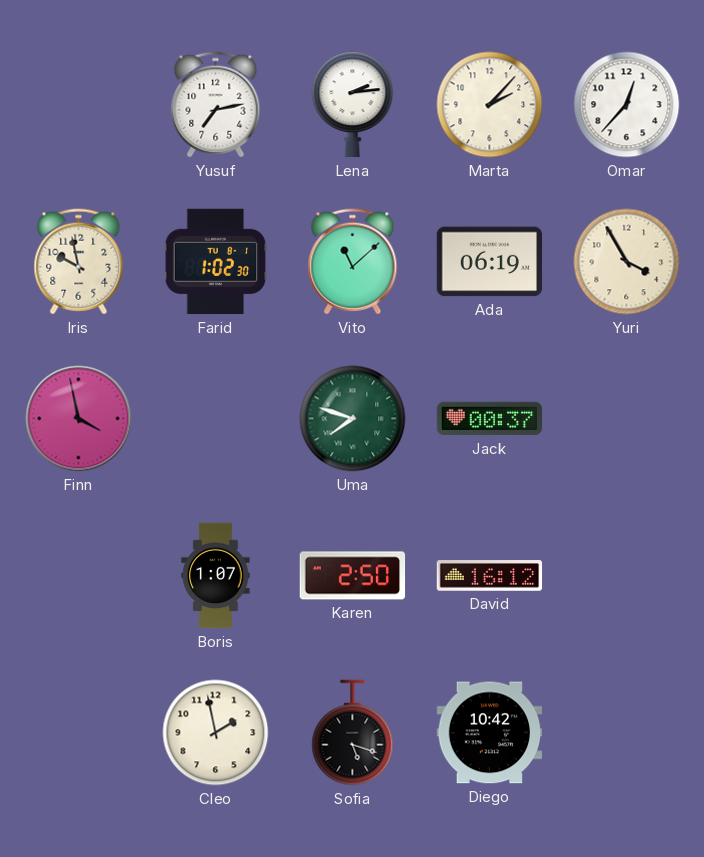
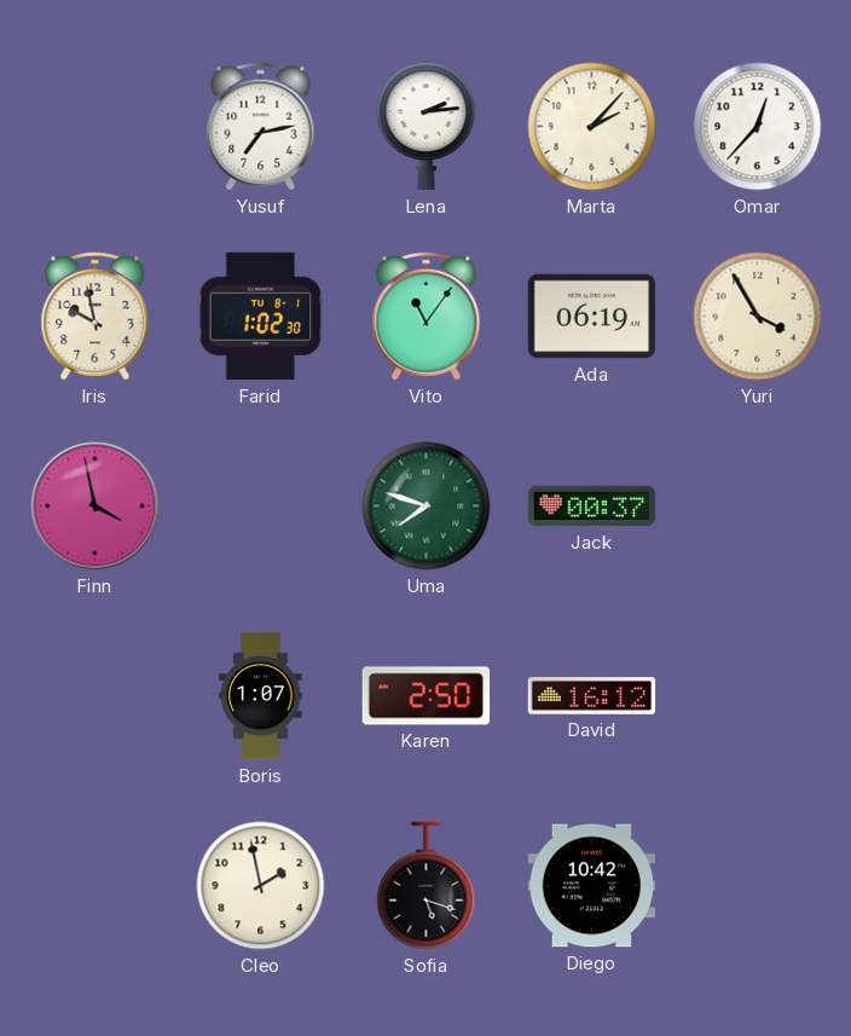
Vito: 11:08 -> 11:06 (427, 317)
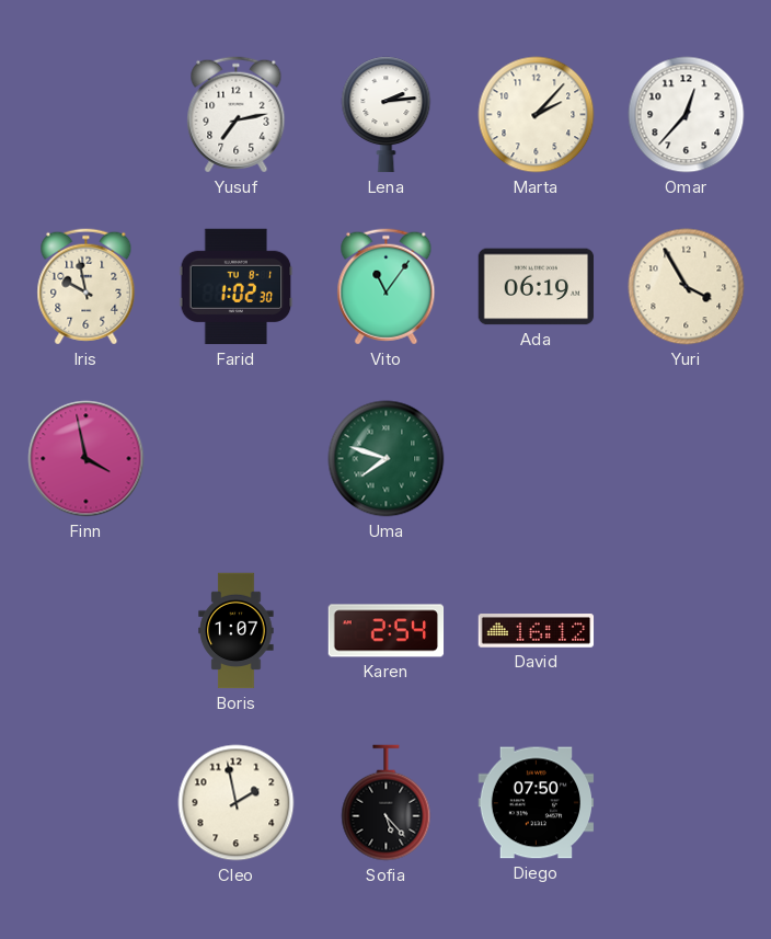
Jack: 00:37 -> none (592, 507)
Karen: 2:50 -> 2:54 (387, 631)
Sofia: 5:18 -> 5:23 (387, 803)
Diego: 10:42 -> 07:50 (537, 803)
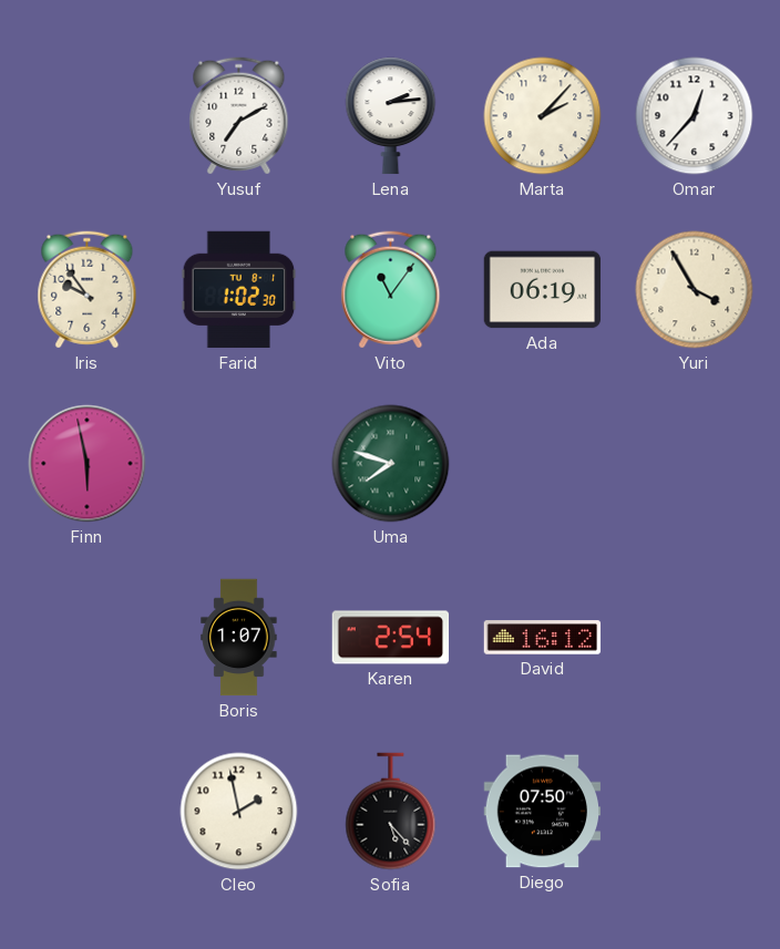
Yusuf: 7:13 -> 7:10 (239, 116)
Iris: 9:58 -> 9:54 (88, 290)
Finn: 3:58 -> 5:58 (88, 464)
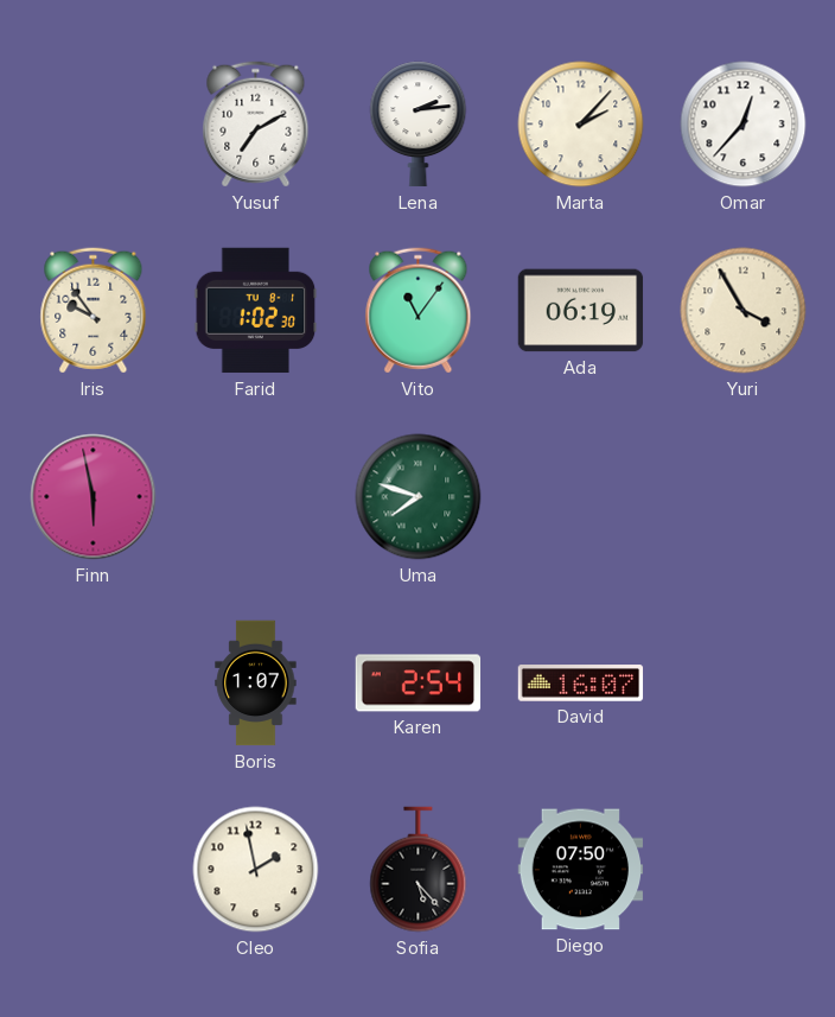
David: 16:12 -> 16:07 (581, 684)
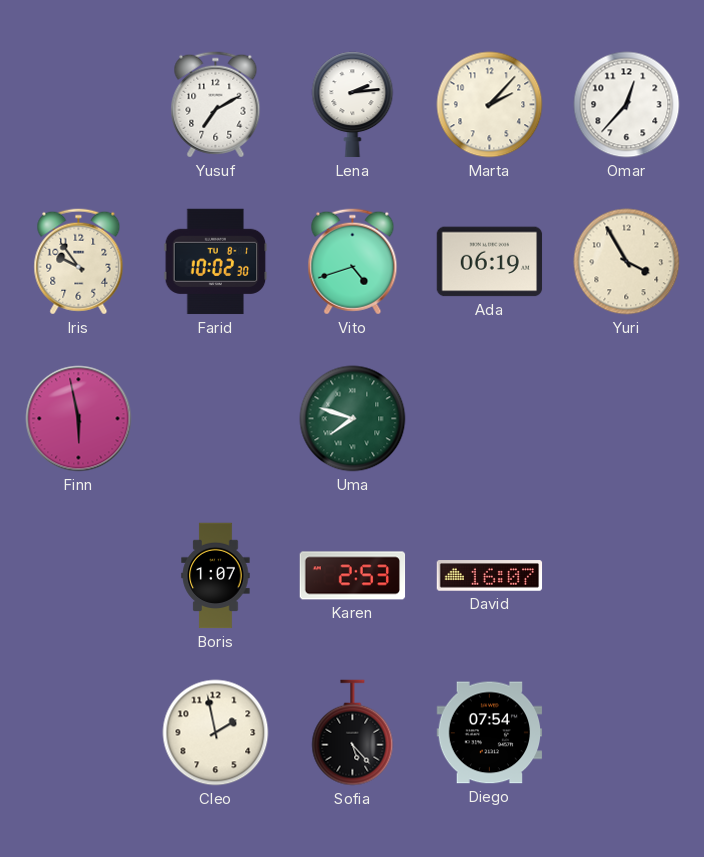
Farid: 1:02 -> 10:02 (216, 262)
Vito: 11:06 -> 4:42 (353, 262)
Karen: 2:54 -> 2:53 (353, 576)
Diego: 07:50 -> 07:54 (490, 733)
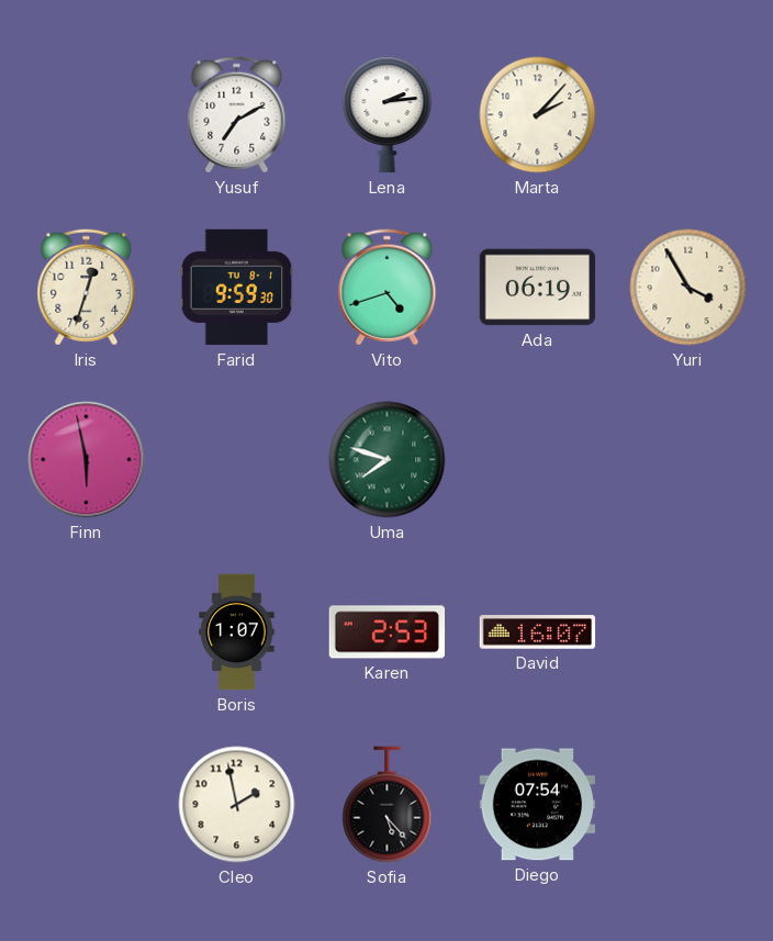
Omar: 12:37 -> none (627, 105)
Iris: 9:54 -> 12:33 (87, 288)
Farid: 10:02 -> 9:59 (237, 288)
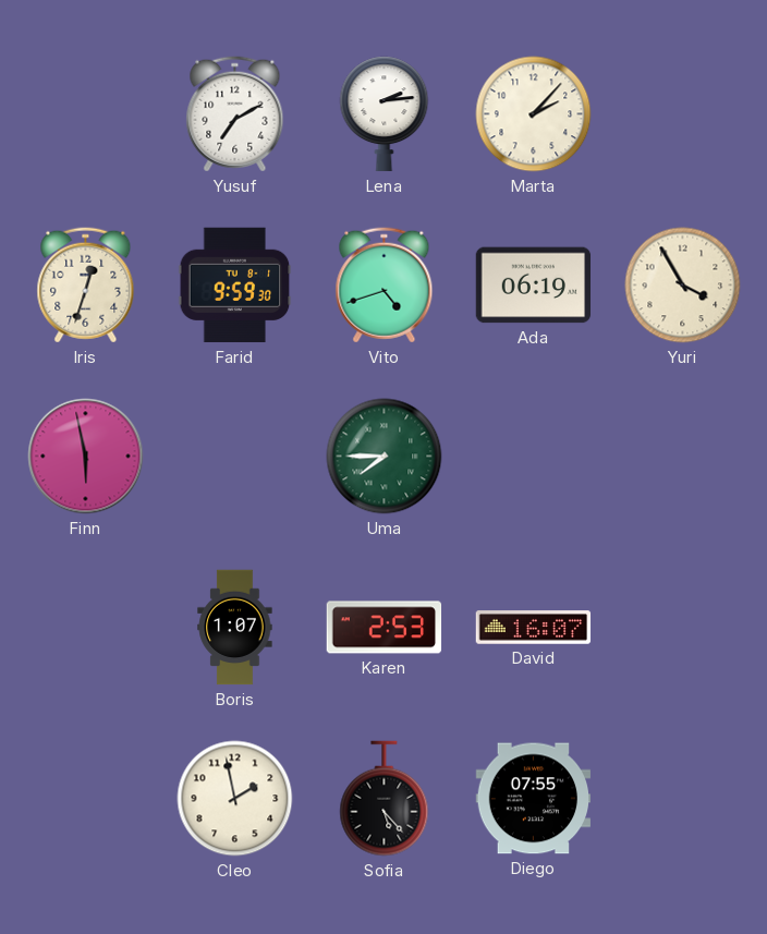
Uma: 7:48 -> 7:45 (385, 457)
Diego: 07:54 -> 07:55 (534, 799)
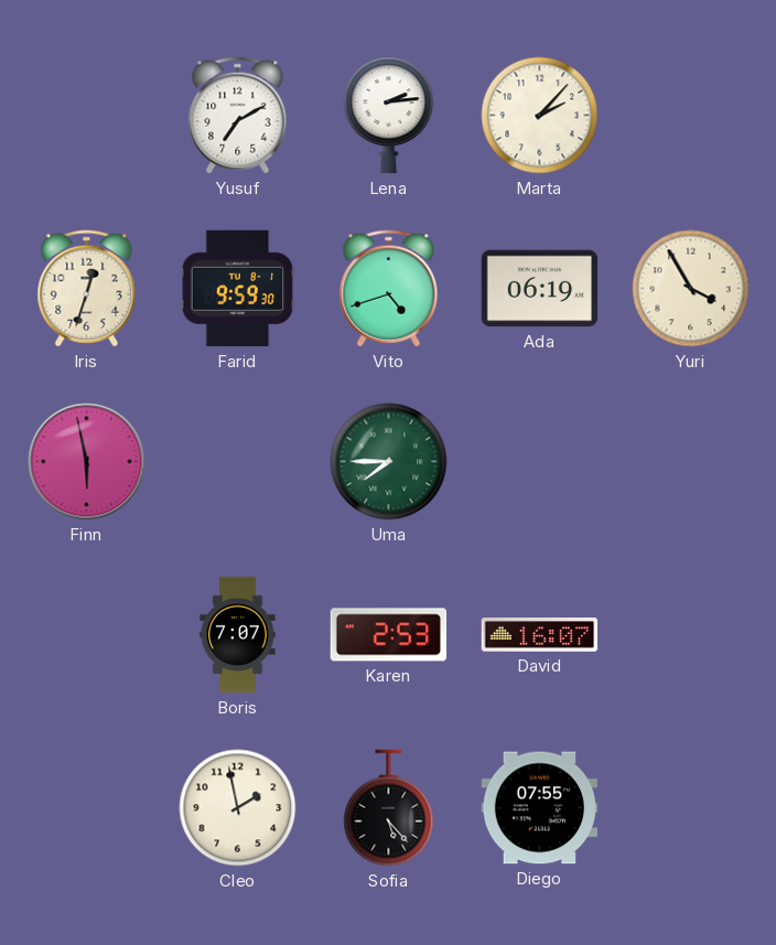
Boris: 1:07 -> 7:07 (238, 635)
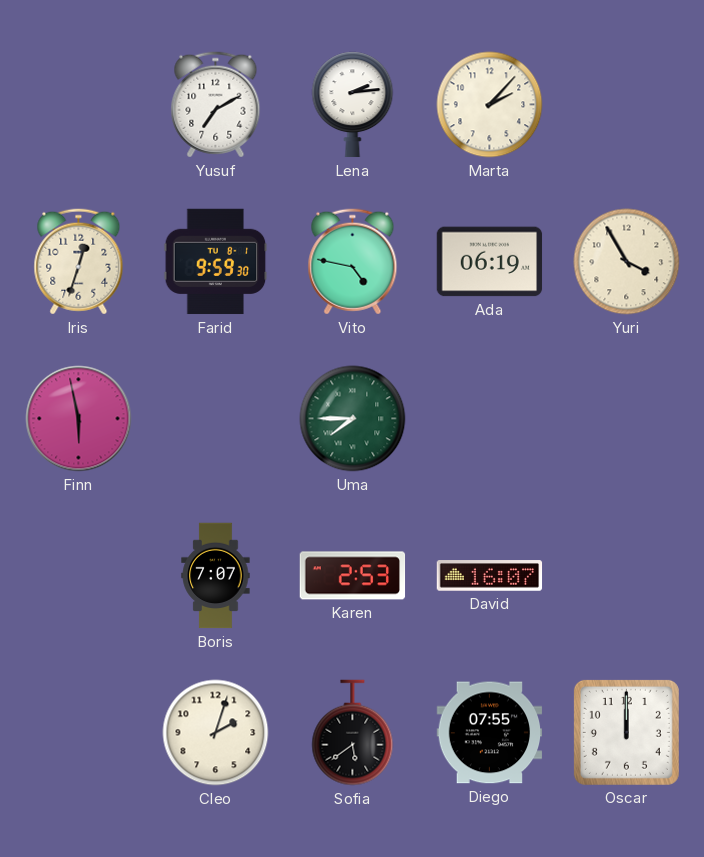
Vito: 4:42 -> 4:47 (353, 262)
Cleo: 1:58 -> 2:03 (216, 733)
Sofia: 5:23 -> 5:39 (353, 733)
Oscar: none -> 12:00 (626, 732)
